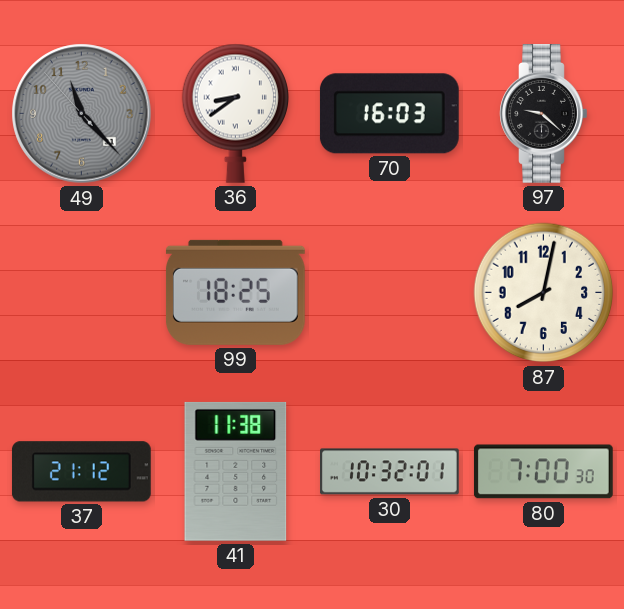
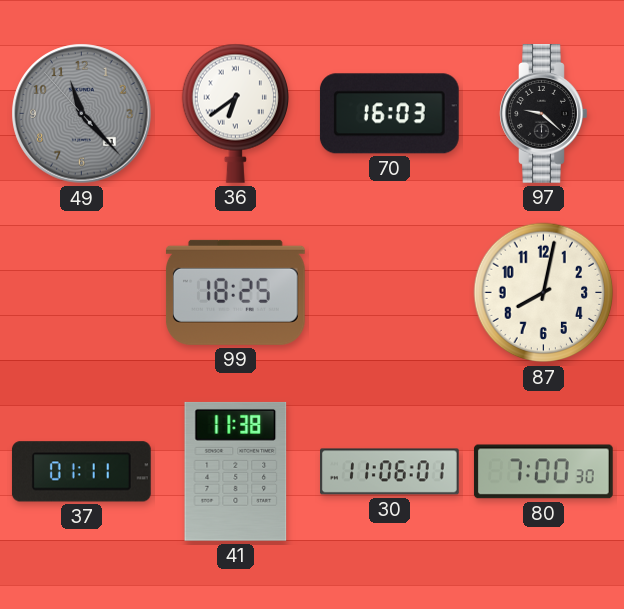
36: 8:39 -> 6:39 (235, 113)
37: 21:12 -> 01:11 (81, 472)
30: 10:32 -> 11:06 (390, 472)
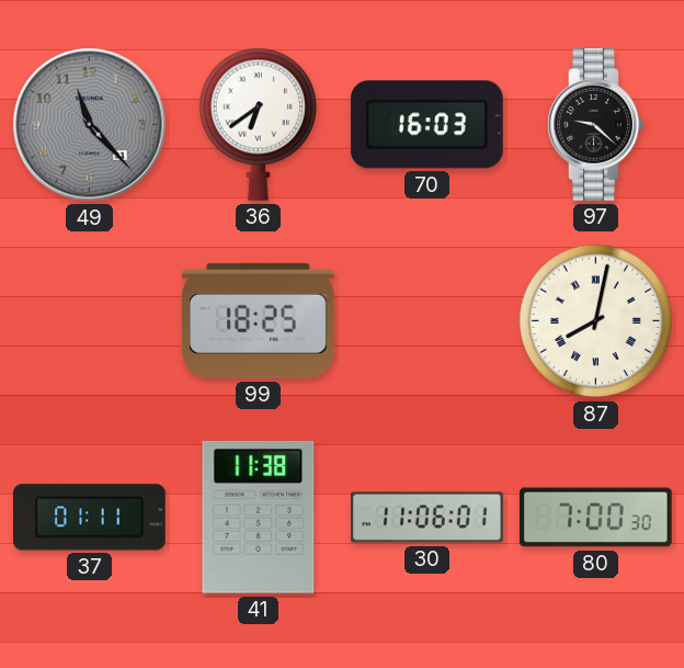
87 numerals: Arabic -> Roman (596, 321)
